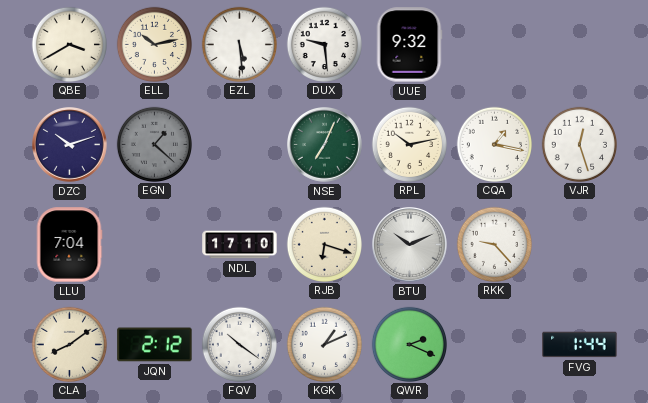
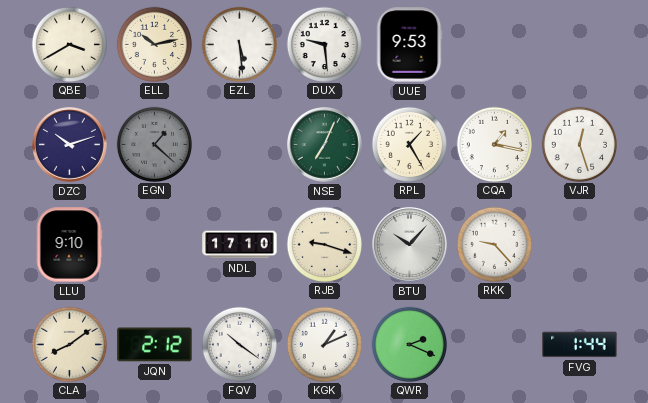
UUE: 9:32 -> 9:53 (409, 45)
RPL: 10:13 -> 1:25 (409, 144)
LLU: 7:04 -> 9:10 (69, 245)
RJB: 6:18 -> 9:18 (324, 244)
BTU: 10:11 -> 10:07 (410, 245)
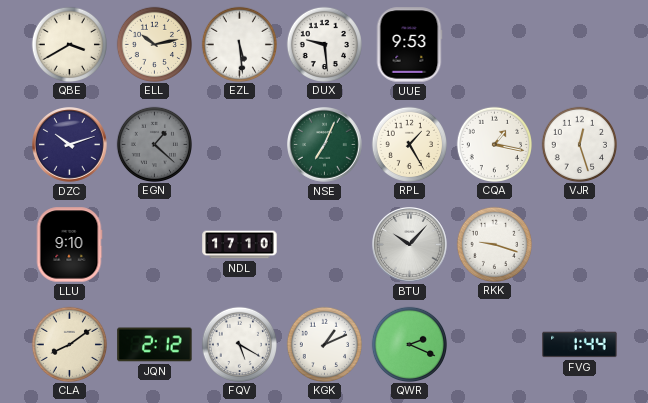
RJB: 9:18 -> none (324, 244)
RKK: 9:23 -> 9:18 (494, 244)
FQV: 10:21 -> 5:20 (239, 344)
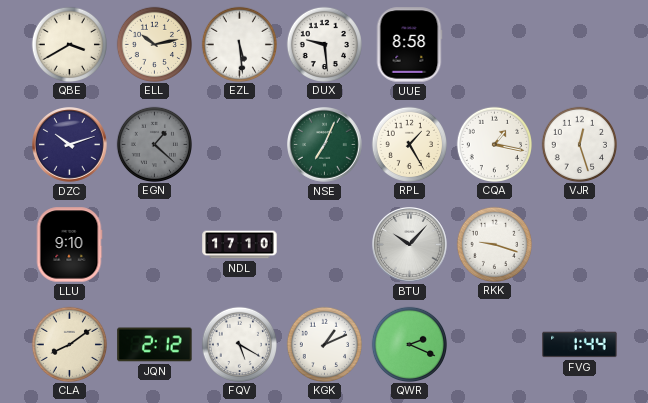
UUE: 9:53 -> 8:58 (409, 45)
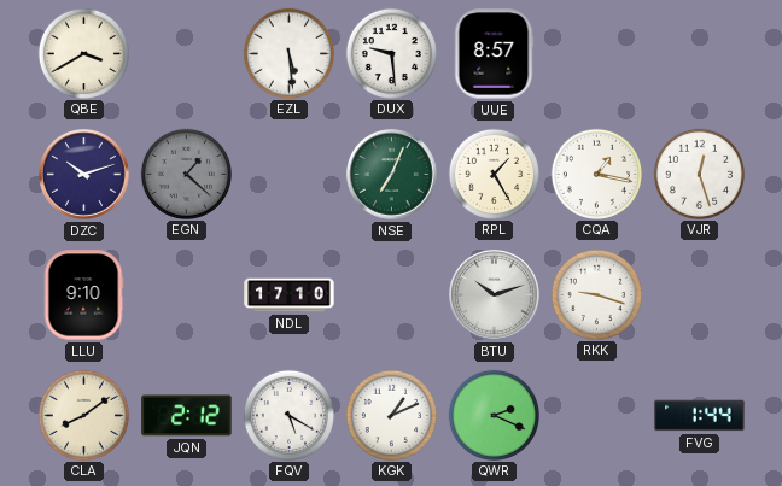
ELL: 10:13 -> none (154, 44)
UUE: 8:58 -> 8:57 (494, 54)
BTU: 10:07 -> 10:12 (495, 295)
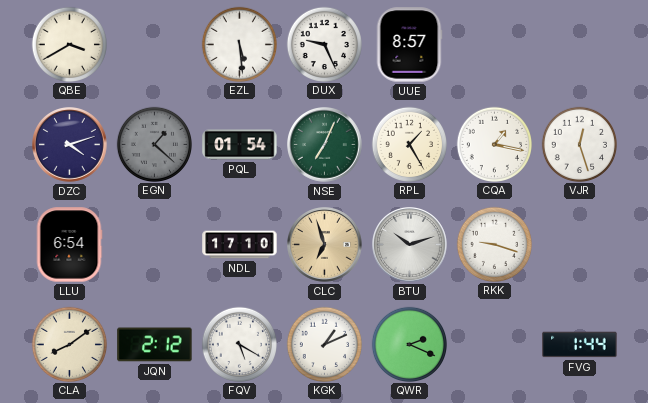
DUX: 9:29 -> 9:26 (324, 44)
DZC: 10:12 -> 4:12 (70, 145)
PQL: none -> 01:54 (240, 145)
LLU: 9:10 -> 6:54 (69, 245)
CLC: none -> 6:57 (325, 245)
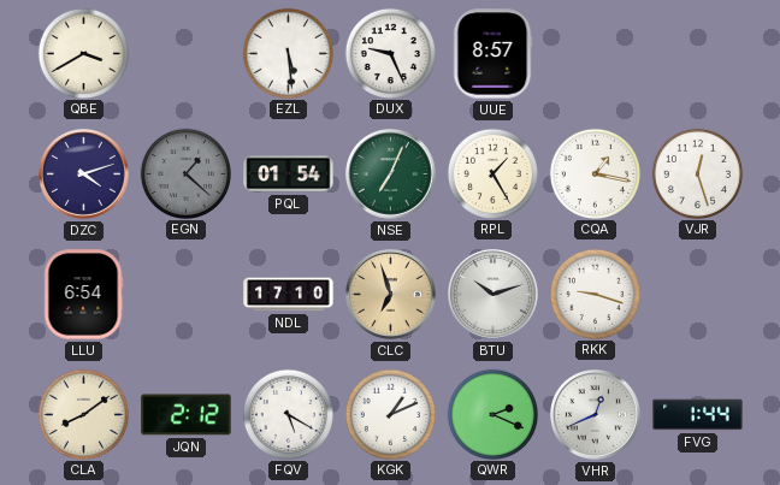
VHR: none -> 12:41 (596, 415)
